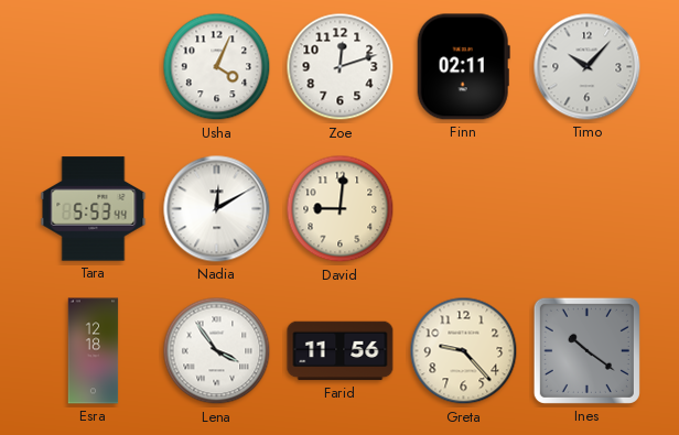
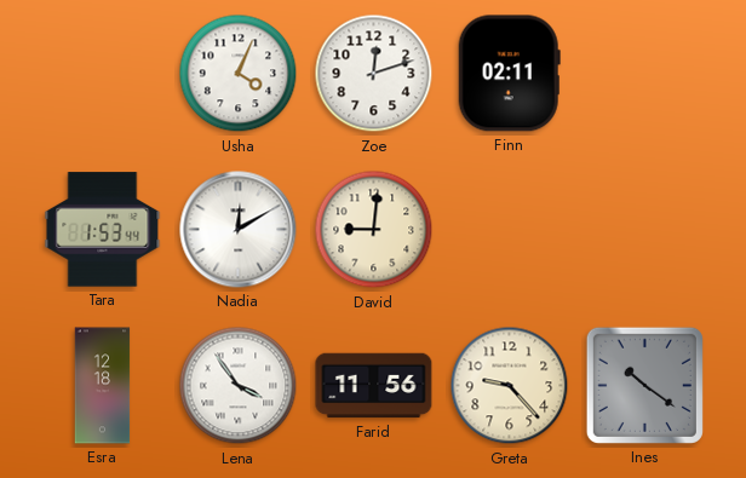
Timo: 10:07 -> none (588, 67)
Tara: 5:53 -> 1:53 (103, 230)
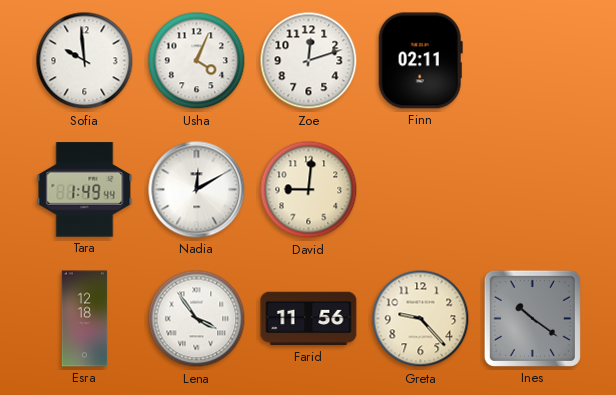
Sofia: none -> 9:59 (85, 61)
Tara: 1:53 -> 1:49 (85, 190)
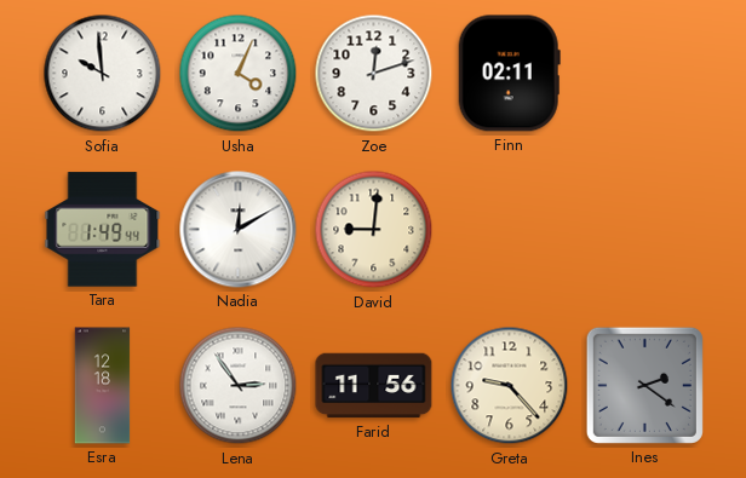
Lena: 3:54 -> 2:54 (239, 386)
Ines: 10:21 -> 2:21 (644, 385)
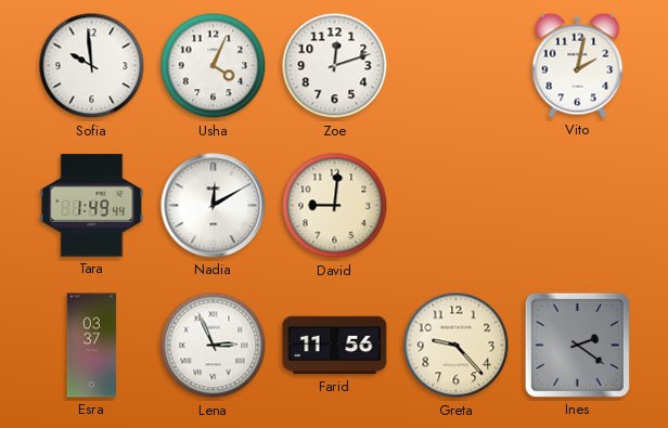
Finn: 02:11 -> none (509, 74)
Vito: none -> 2:02 (578, 65)
Esra: 12:18 -> 03:37 (92, 346)
Lena: 2:54 -> 2:56 (214, 346)
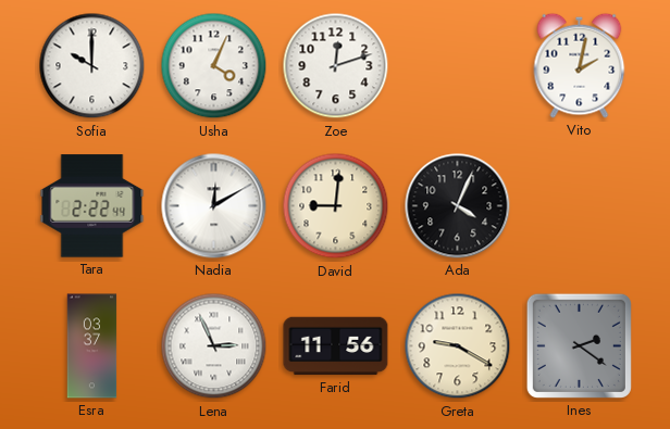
Sofia: 9:59 -> 10:00 (92, 66)
Tara: 1:49 -> 2:22 (92, 206)
Ada: none -> 4:04 (458, 206)
Greta: 9:23 -> 9:20 (458, 346)
